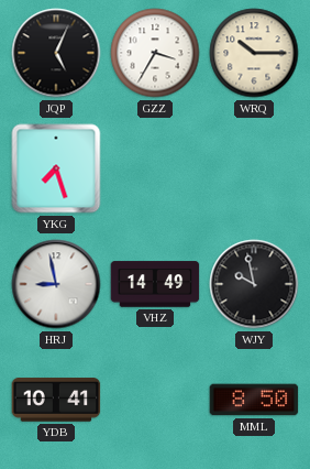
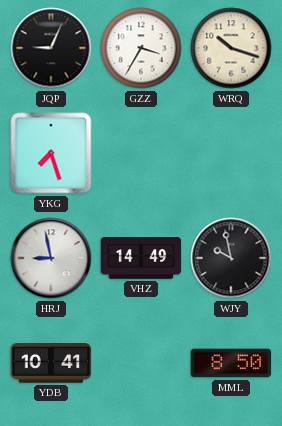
JQP: 5:04 -> 9:04 (51, 48)
WRQ: 10:15 -> 10:18 (231, 48)
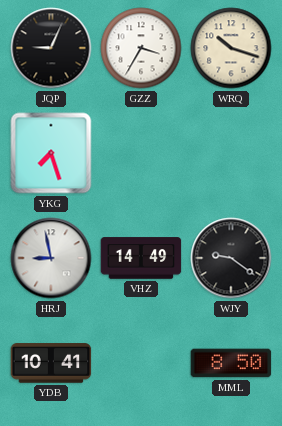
WJY: 9:58 -> 9:21 (231, 258)
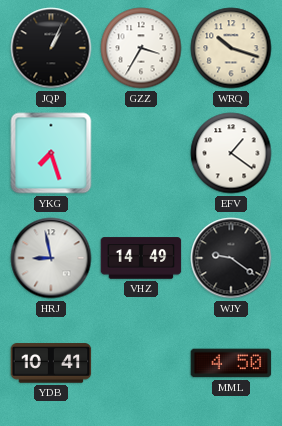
JQP: 9:04 -> 1:04 (51, 48)
EFV: none -> 1:21 (231, 153)
MML: 8:50 -> 4:50 (231, 363)
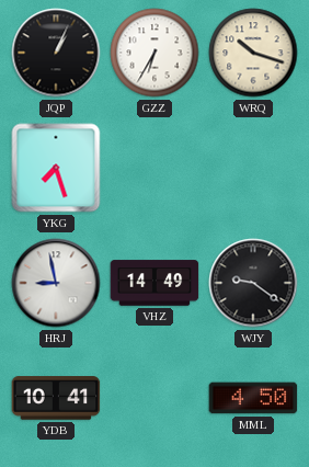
GZZ: 3:35 -> 6:35 (154, 53)
EFV: 1:21 -> none (231, 153)
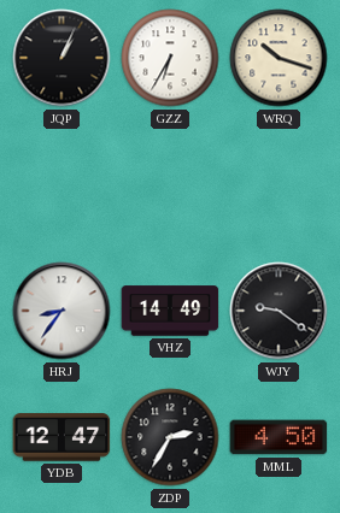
YKG: 7:27 -> none (56, 168)
HRJ: 8:58 -> 8:36 (61, 311)
YDB: 10:41 -> 12:47 (61, 437)
ZDP: none -> 2:35 (170, 437)
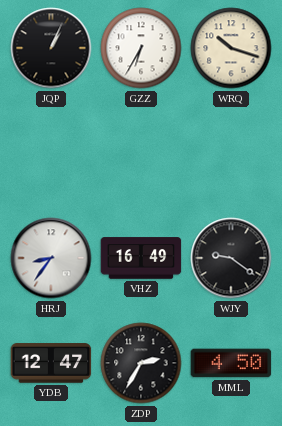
VHZ: 14:49 -> 16:49 (141, 258)
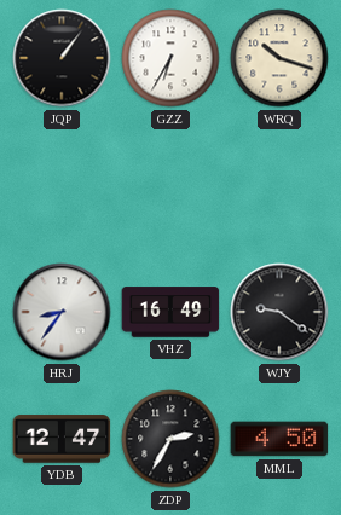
JQP: 1:04 -> 1:06 (62, 58)
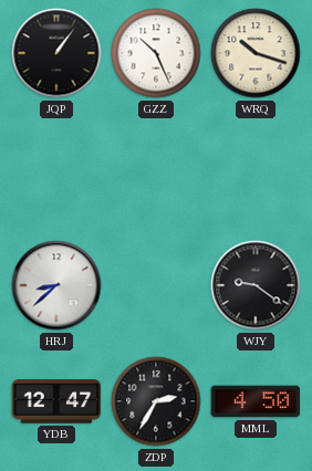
GZZ: 6:35 -> 10:26 (156, 53)
HRJ: 8:36 -> 8:38 (56, 285)
VHZ: 16:49 -> none (170, 312)
